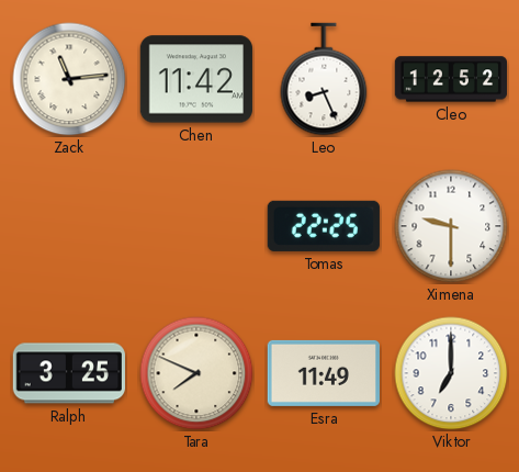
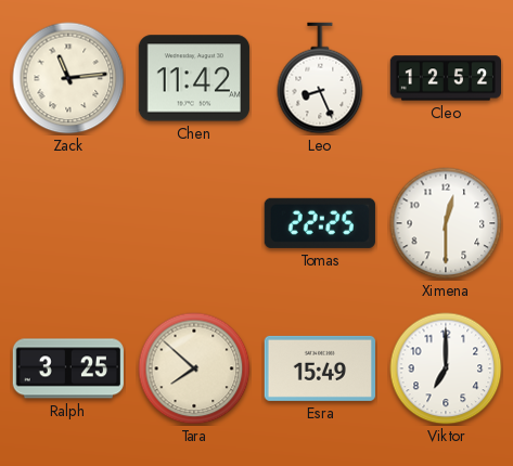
Ximena: 9:30 -> 12:30 (446, 223)
Tara: 7:49 -> 7:52 (194, 368)
Esra: 11:49 -> 15:49 (320, 368)
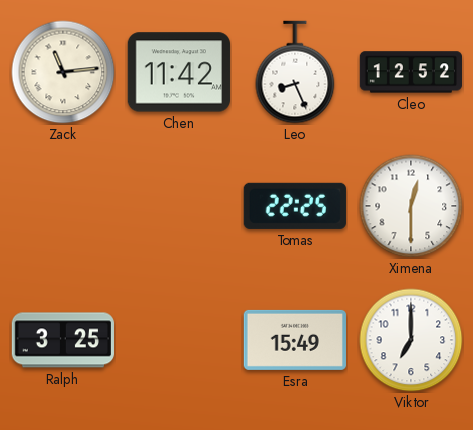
Tara: 7:52 -> none (194, 368)
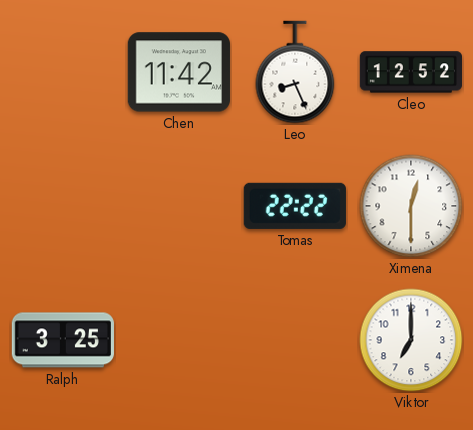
Zack: 11:14 -> none (63, 72)
Tomas: 22:25 -> 22:22 (295, 206)
Esra: 15:49 -> none (295, 340)
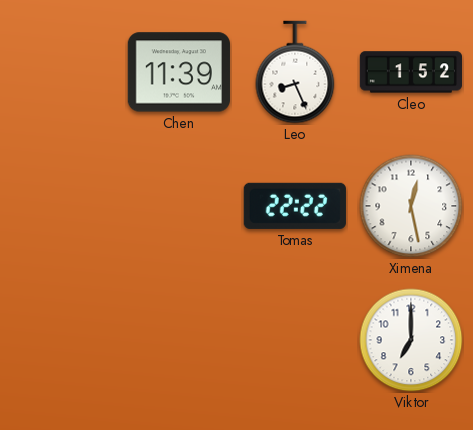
Chen: 11:42 -> 11:39 (179, 72)
Cleo: 12:52 -> 1:52 (410, 72)
Ximena: 12:30 -> 12:28 (411, 206)
Ralph: 3:25 -> none (63, 340)
